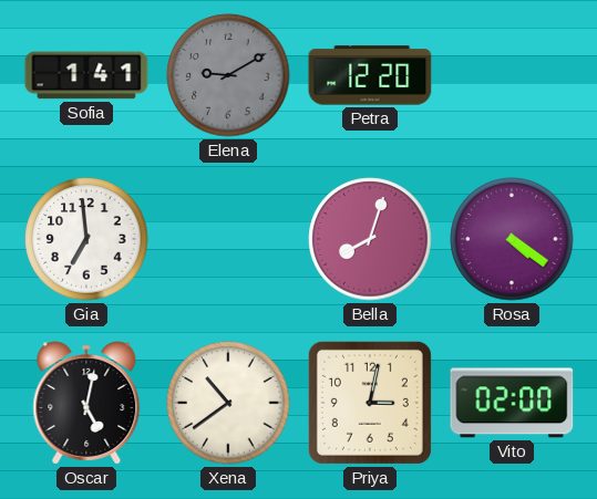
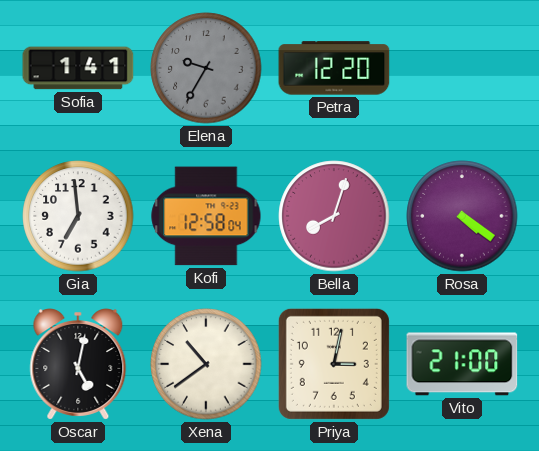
Elena: 9:10 -> 9:35 (206, 68)
Kofi: none -> 12:58 (206, 216)
Vito: 02:00 -> 21:00 (462, 364)
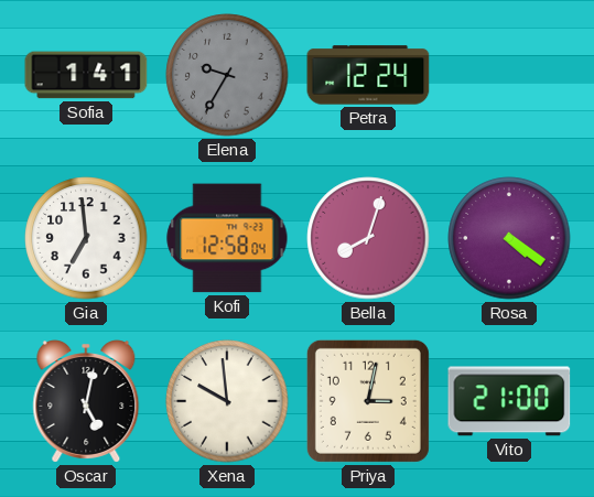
Petra: 12:20 -> 12:24 (368, 75)
Xena: 10:39 -> 9:59 (227, 401)
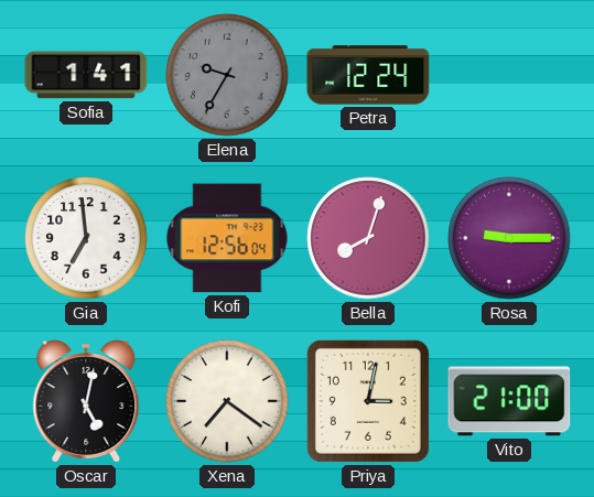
Kofi: 12:58 -> 12:56 (227, 238)
Rosa: 4:21 -> 9:15 (509, 238)
Xena: 9:59 -> 7:21 (227, 401)
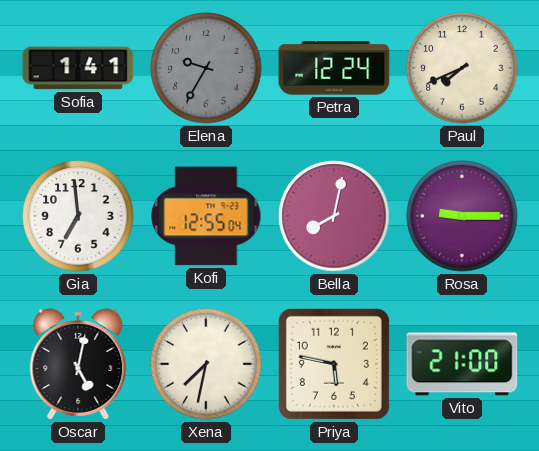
Paul: none -> 7:41 (462, 68)
Kofi: 12:56 -> 12:55 (206, 216)
Bella: 8:03 -> 8:02 (334, 216)
Xena: 7:21 -> 7:32 (206, 364)
Priya: 3:02 -> 5:47 (334, 364)
